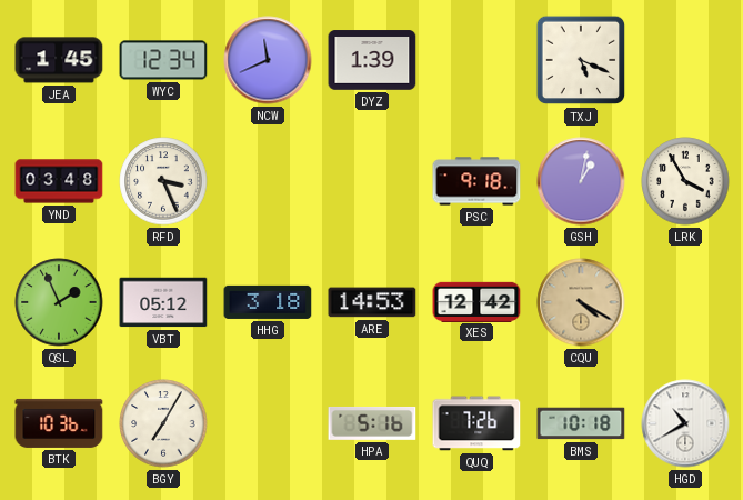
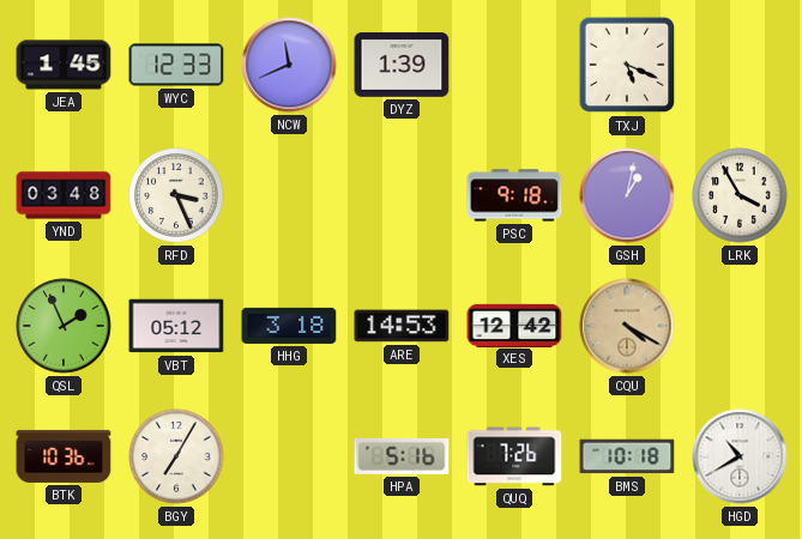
WYC: 12:34 -> 12:33 (176, 65)
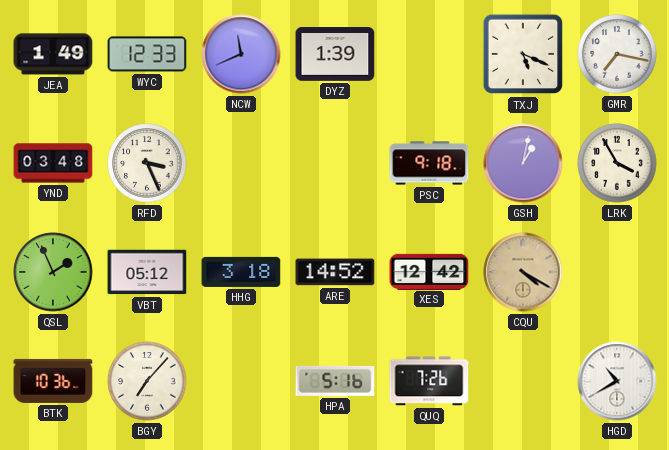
JEA: 1:45 -> 1:49 (53, 54)
GMR: none -> 7:17 (617, 54)
ARE: 14:53 -> 14:52 (335, 272)
BGY: 7:05 -> 7:07 (147, 381)
BMS: 10:18 -> none (627, 456)
